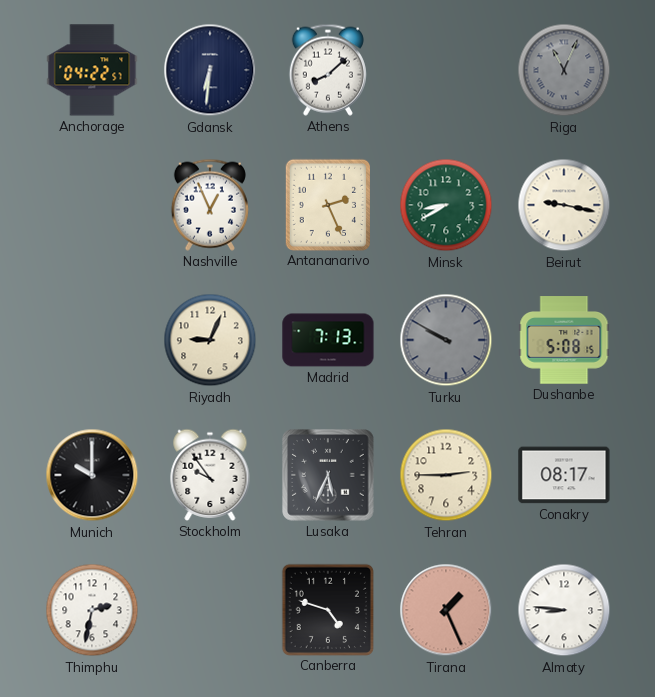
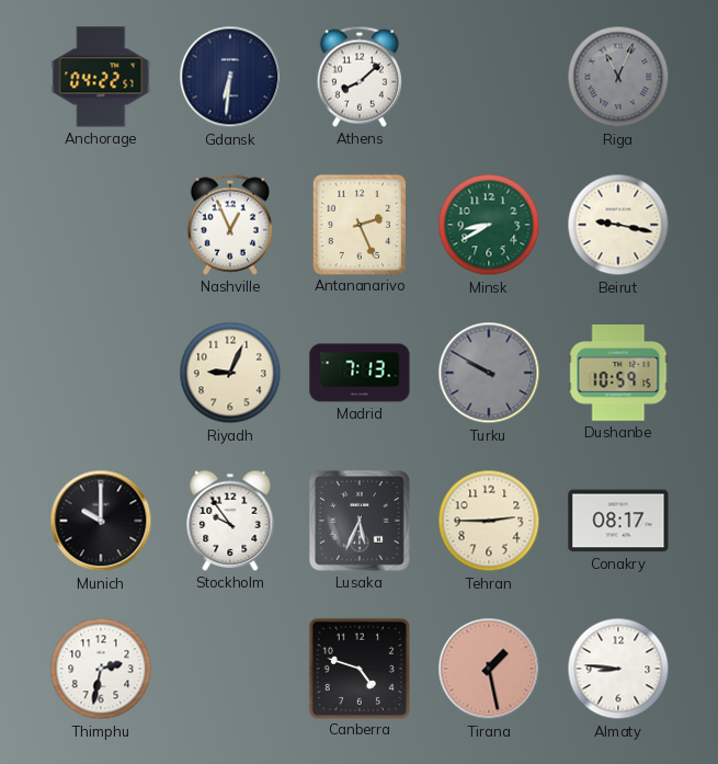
Dushanbe: 5:08 -> 10:59 (618, 373)
Tirana: 1:26 -> 1:28 (489, 669)
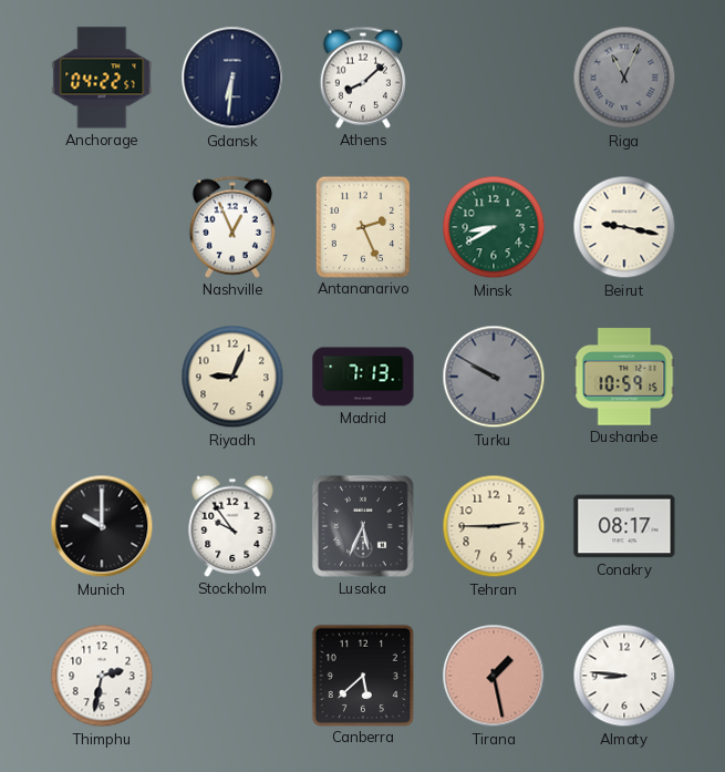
Canberra: 4:48 -> 5:38 (362, 675)
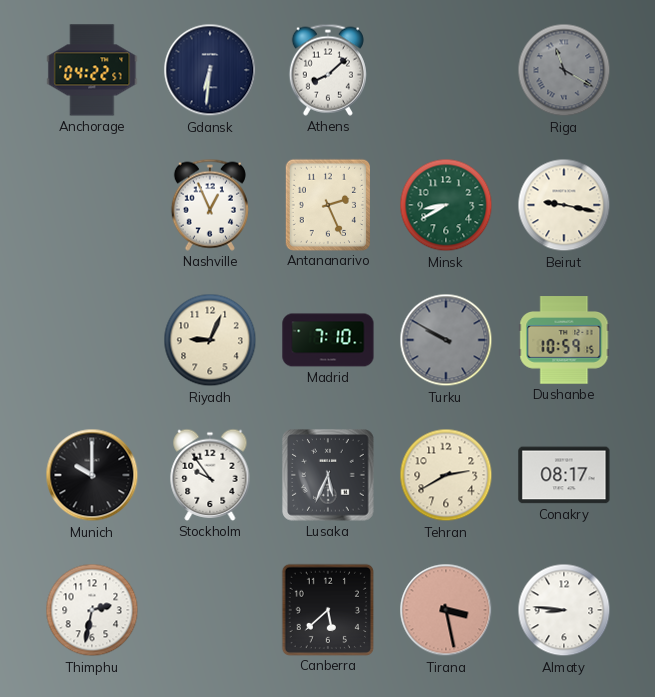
Riga: 11:04 -> 11:20 (564, 70)
Madrid: 7:13 -> 7:10 (328, 340)
Tehran: 2:45 -> 2:40 (446, 475)
Tirana: 1:28 -> 3:28 (446, 610)
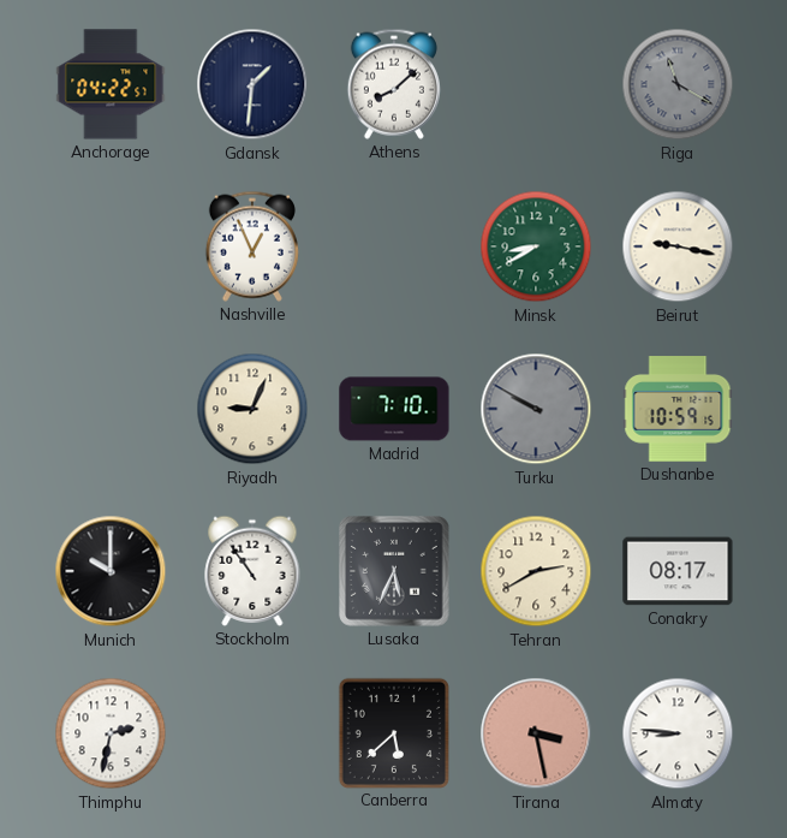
Gdansk: 6:31 -> 1:31 (252, 84)
Antananarivo: 2:26 -> none (327, 204)
Stockholm: 9:54 -> 10:54 (252, 571)
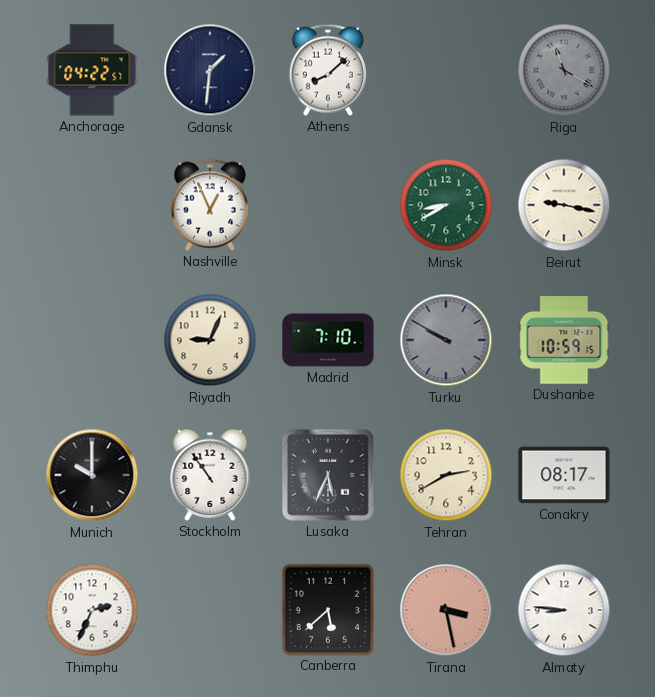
Thimphu: 2:32 -> 2:34 (92, 610)
